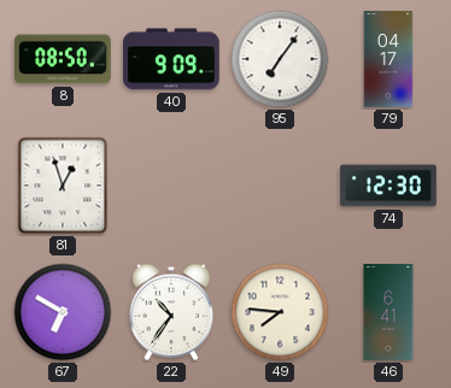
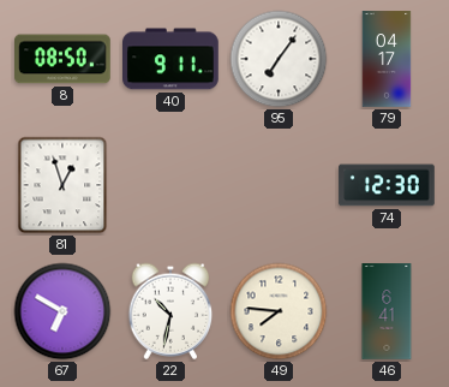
40: 9:09 -> 9:11 (172, 59)
22: 10:36 -> 10:32 (170, 311)
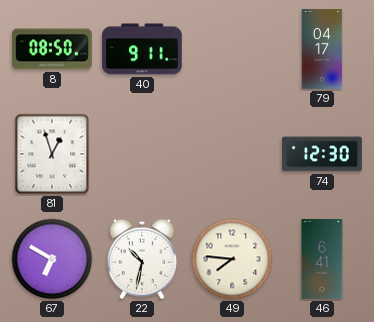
95: 7:06 -> none (279, 59)
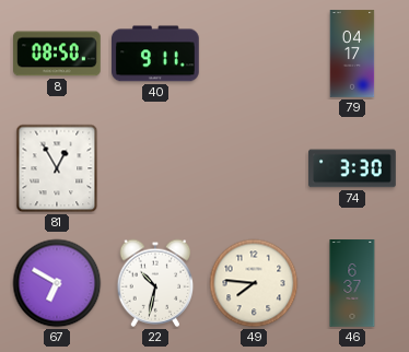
81: 12:57 -> 12:55 (57, 168)
74: 12:30 -> 3:30 (352, 168)
46: 6:41 -> 6:37 (352, 283)
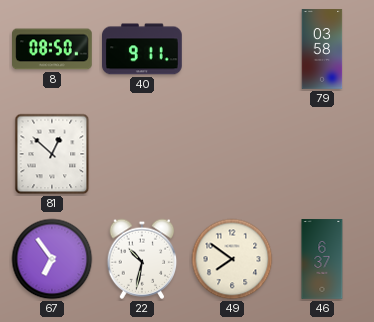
79: 04:17 -> 03:58 (322, 49)
81: 12:55 -> 12:52 (52, 154)
74: 3:30 -> none (352, 168)
67: 6:50 -> 6:54 (52, 259)
49: 7:46 -> 7:51 (232, 259)
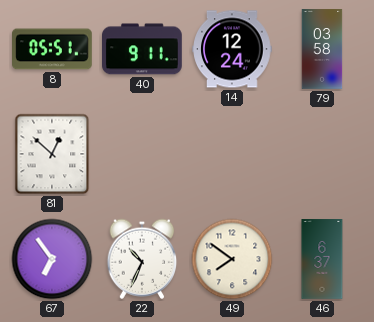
8: 08:50 -> 05:51 (52, 49)
14: none -> 12:24 (232, 49)
22: 10:32 -> 10:34 (142, 259)
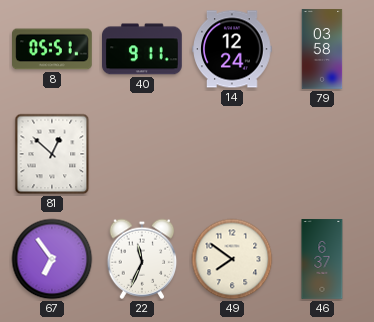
22: 10:34 -> 11:34 (142, 259)
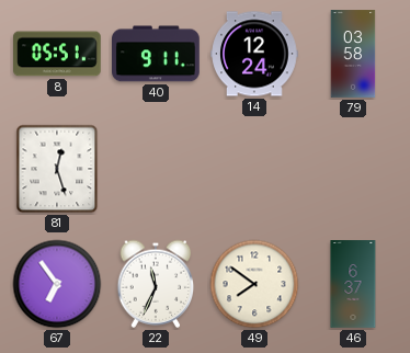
81: 12:52 -> 12:27 (57, 169)
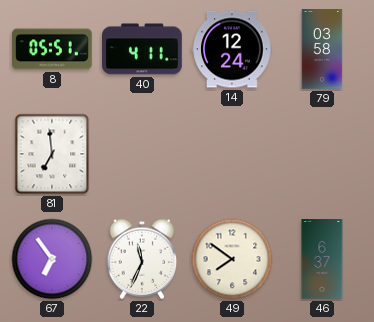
40: 9:11 -> 4:11 (143, 49)
81: 12:27 -> 6:59 (52, 154)
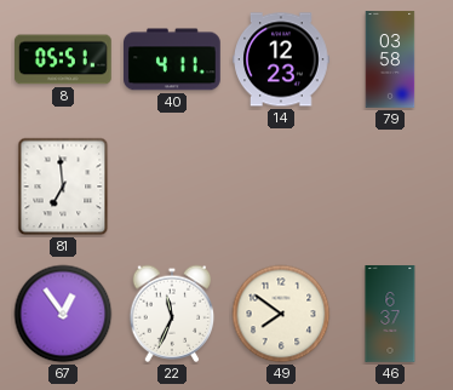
14: 12:24 -> 12:23 (281, 59)
67: 6:54 -> 12:54 (63, 314)
